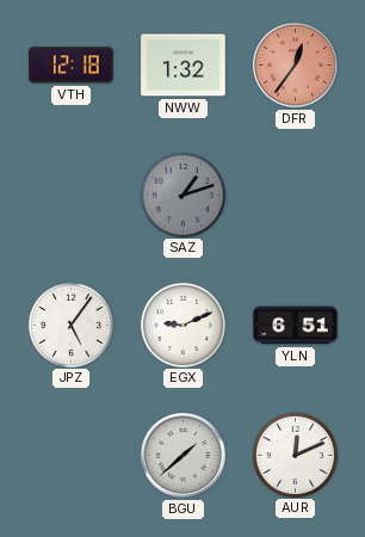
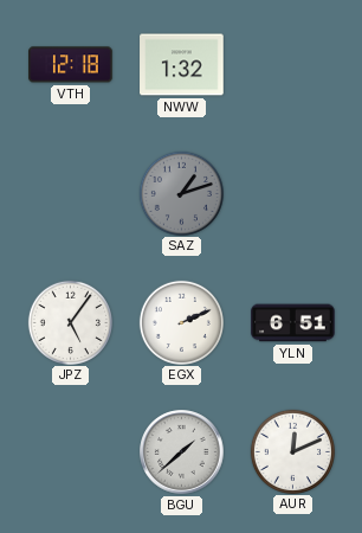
DFR: 12:36 -> none (296, 66)
EGX: 9:11 -> 2:11 (181, 322)
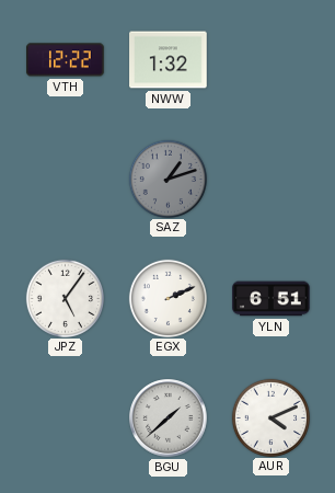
VTH: 12:18 -> 12:22 (66, 60)
AUR: 12:11 -> 4:11 (270, 417)
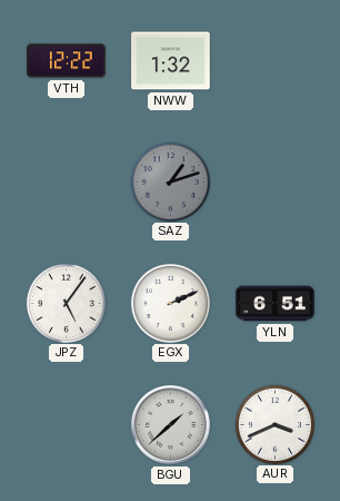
AUR: 4:11 -> 3:41 (274, 424)
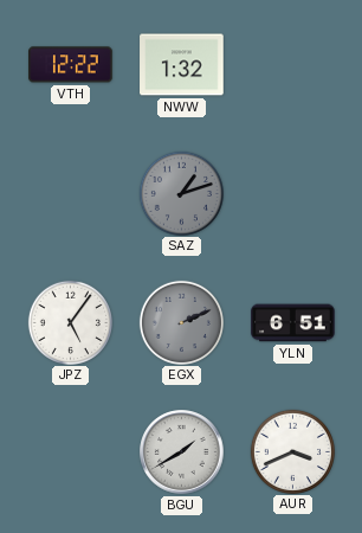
EGX dial: white -> grey (181, 322)
BGU: 1:38 -> 1:40 (182, 452)
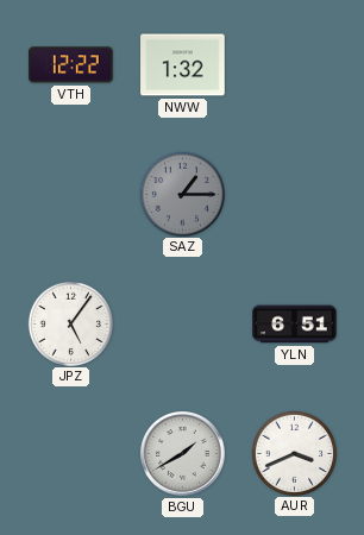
SAZ: 1:12 -> 1:15 (182, 194)
EGX: 2:11 -> none (181, 322)
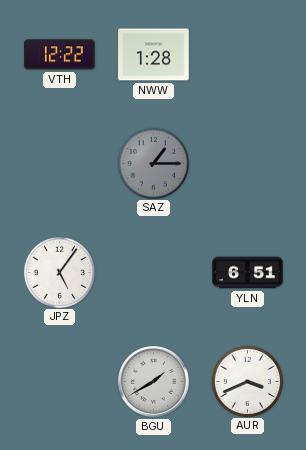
NWW: 1:32 -> 1:28 (154, 55)
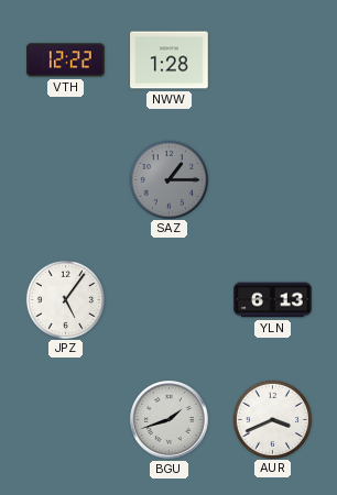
YLN: 6:51 -> 6:13 (273, 300)
BGU: 1:40 -> 1:42 (170, 420)
